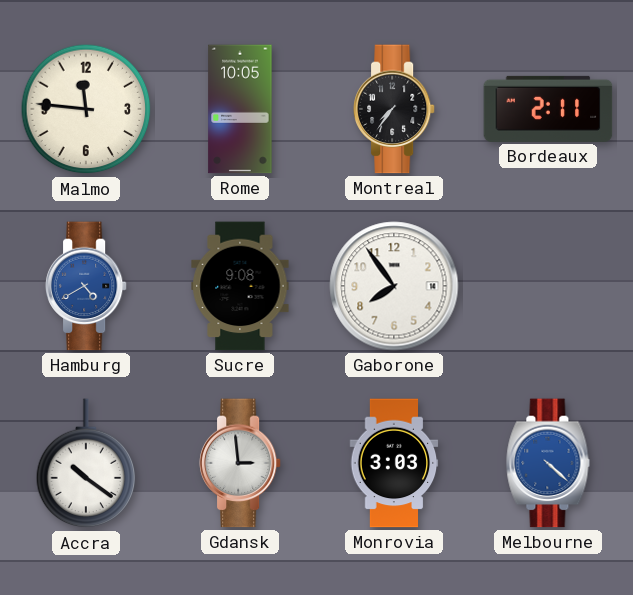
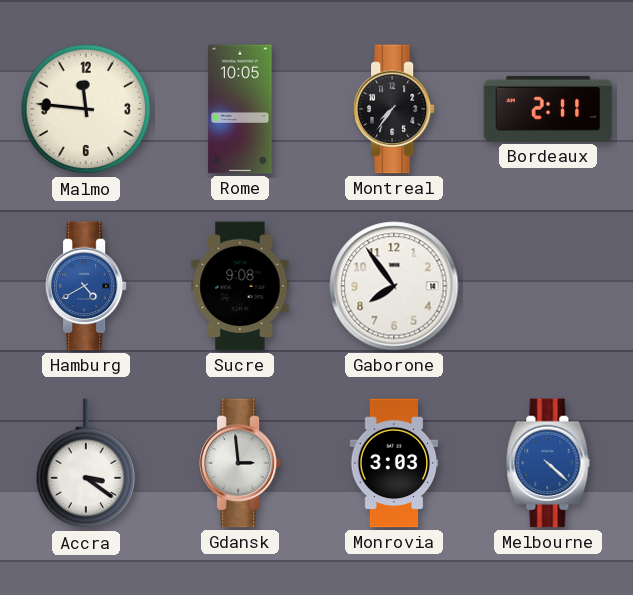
Accra: 10:21 -> 3:21 (86, 464)
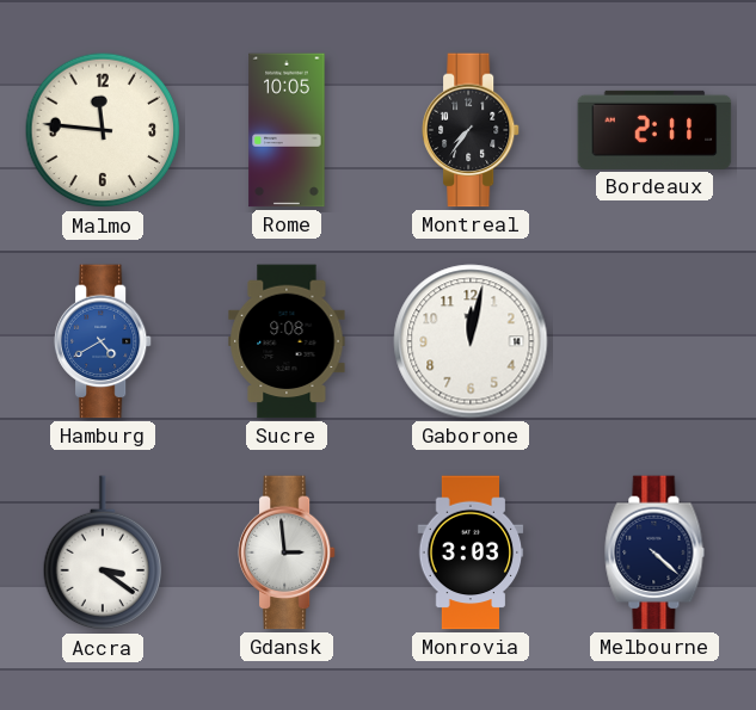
Gaborone: 7:54 -> 12:02 (471, 341)
Melbourne dial: blue -> navy (654, 552)
